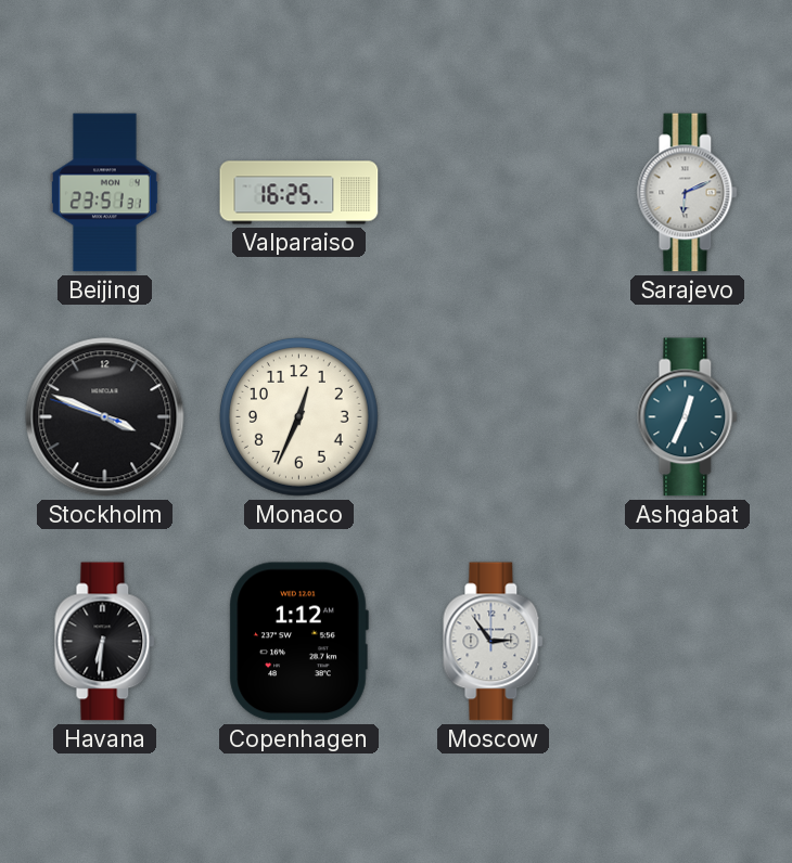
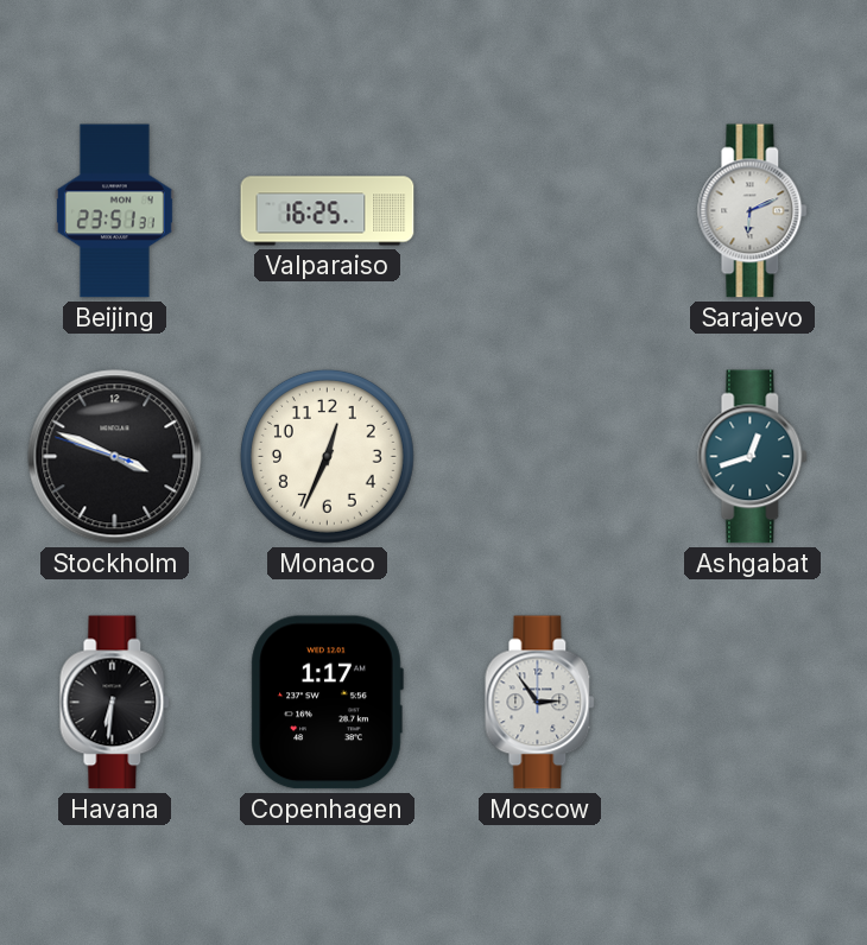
Ashgabat: 12:34 -> 12:42 (753, 457)
Copenhagen: 1:12 -> 1:17 (327, 703)
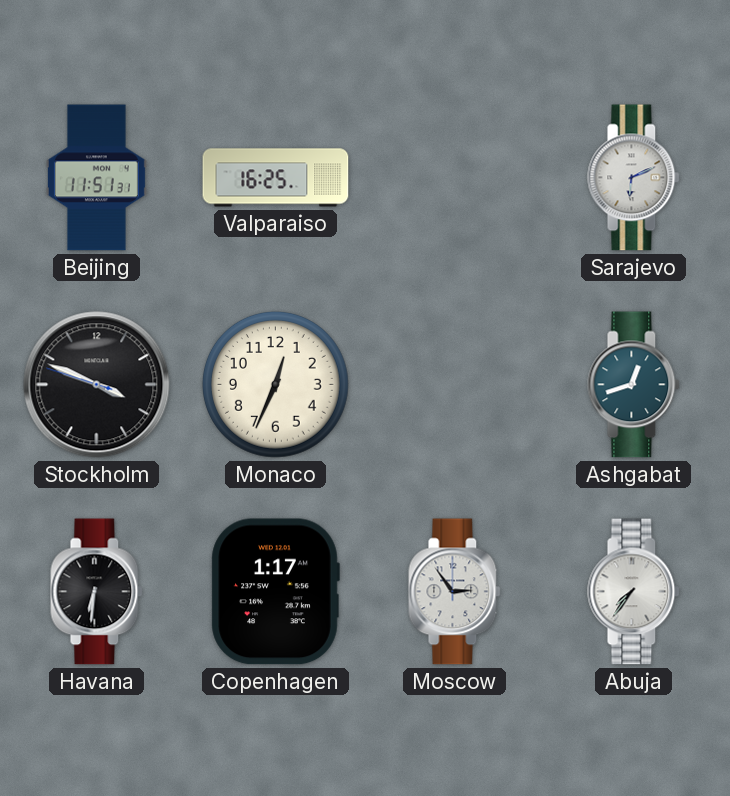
Beijing: 23:51 -> 11:51 (96, 178)
Abuja: none -> 7:36 (634, 592)
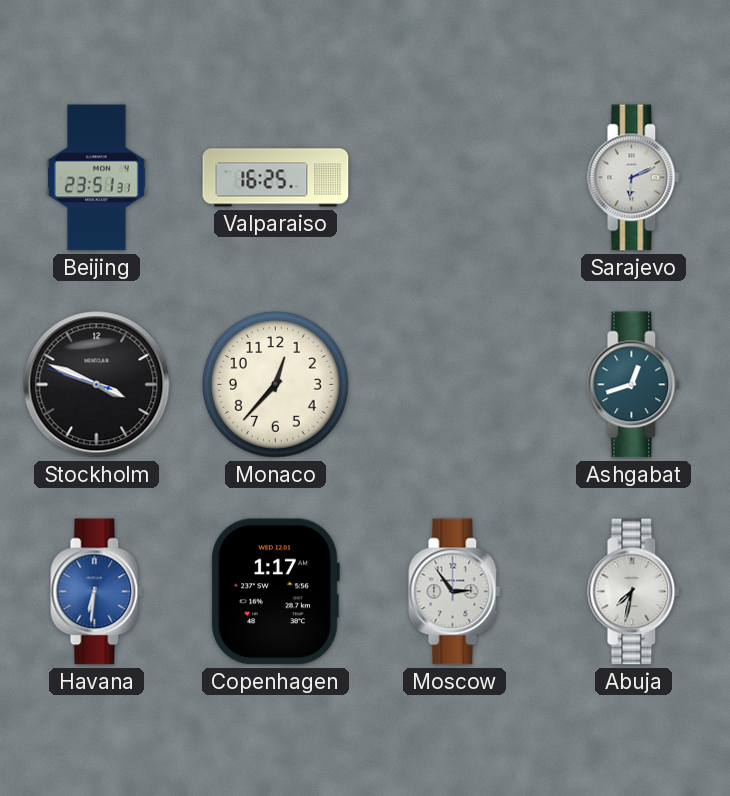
Beijing: 11:51 -> 23:51 (96, 178)
Monaco: 12:34 -> 12:37 (275, 384)
Havana dial: black -> blue (97, 592)
Abuja: 7:36 -> 7:32 (634, 592)
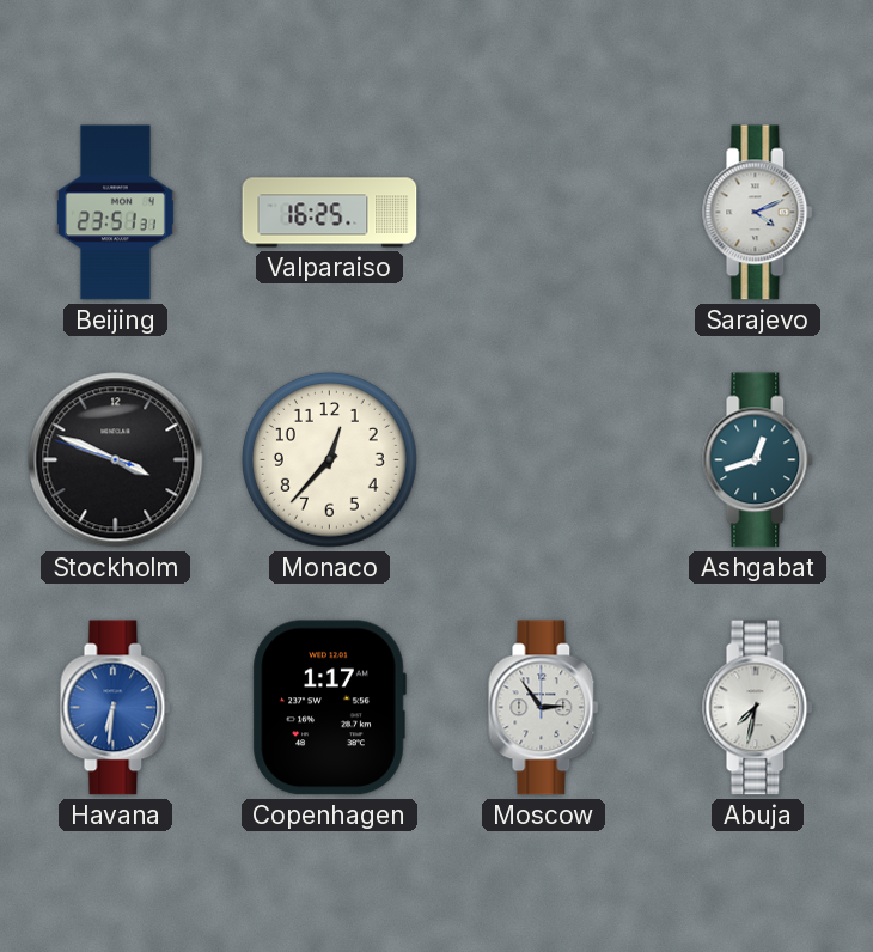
Sarajevo: 6:11 -> 4:11 (758, 213)
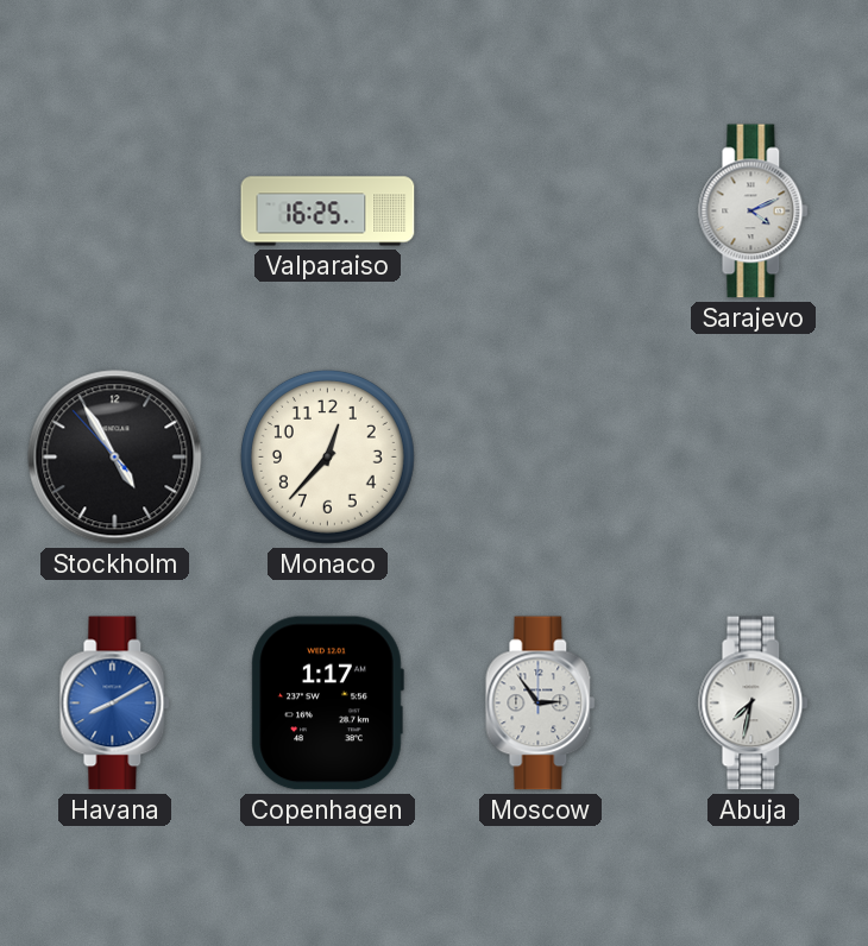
Beijing: 23:51 -> none (115, 213)
Stockholm: 3:48 -> 4:54 (115, 458)
Ashgabat: 12:42 -> none (758, 460)
Havana: 6:31 -> 8:10 (115, 704)
